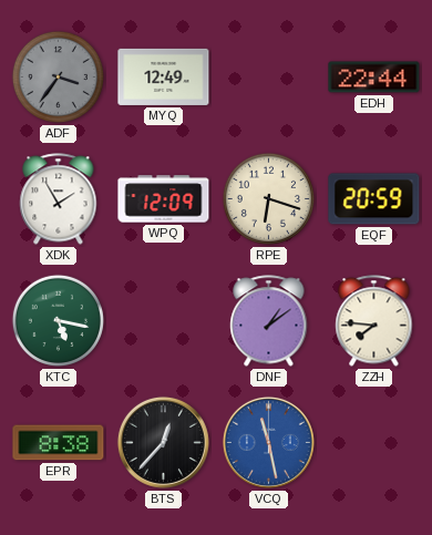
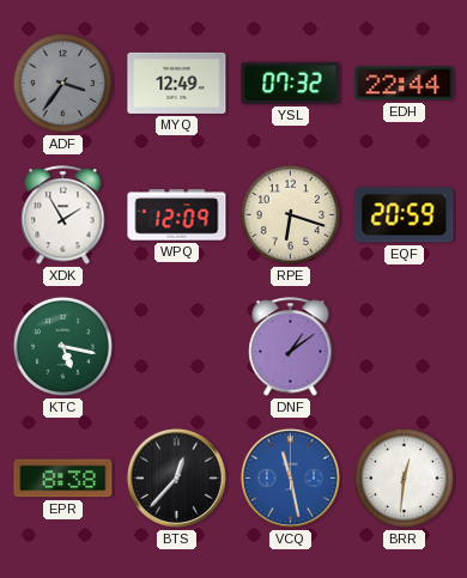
YSL: none -> 07:32 (291, 83)
ZZH: 7:46 -> none (374, 321)
BRR: none -> 12:31 (404, 477)
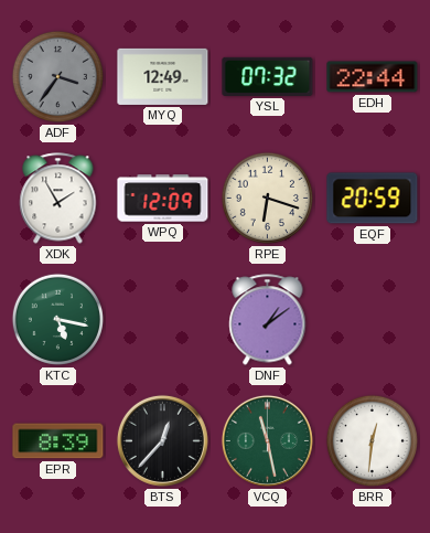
EPR: 8:38 -> 8:39 (58, 441)
VCQ dial: blue -> green (267, 440)
